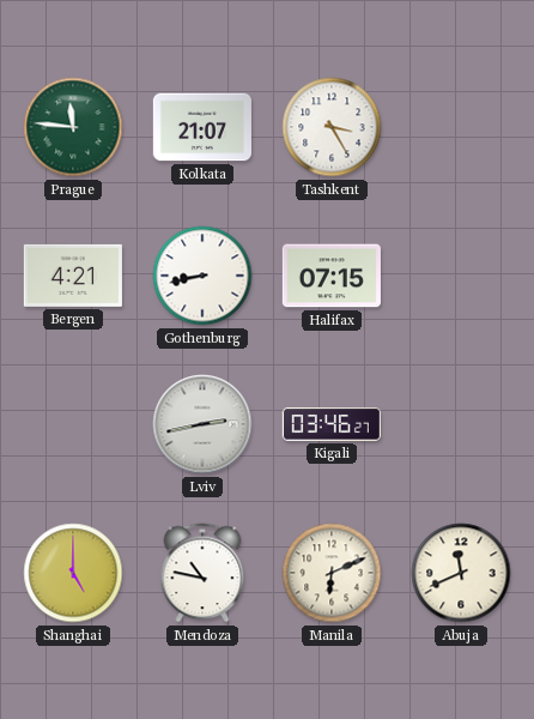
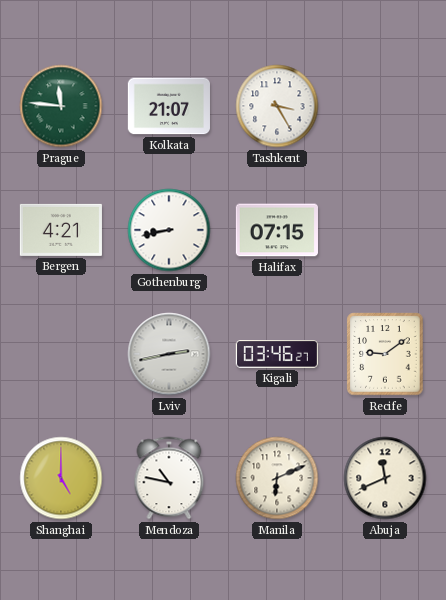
Recife: none -> 9:09 (385, 354)
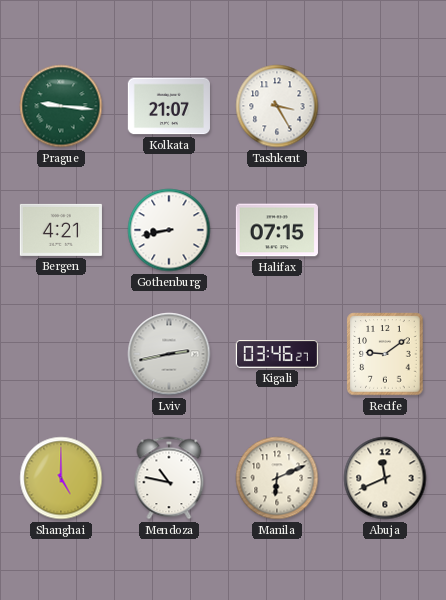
Prague: 11:46 -> 9:16 (61, 106)
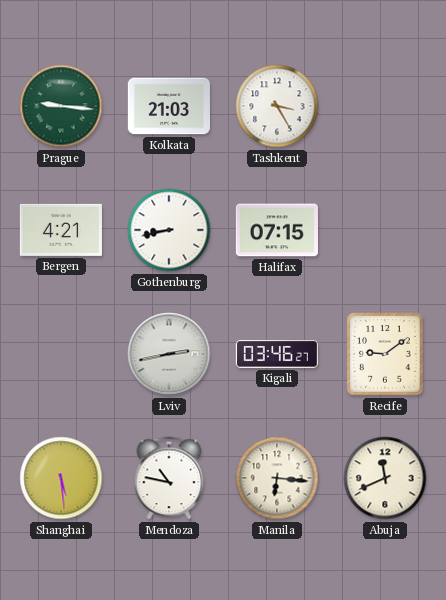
Kolkata: 21:07 -> 21:03 (169, 106)
Shanghai: 5:00 -> 5:29 (61, 478)
Manila: 6:11 -> 6:16 (277, 478)
